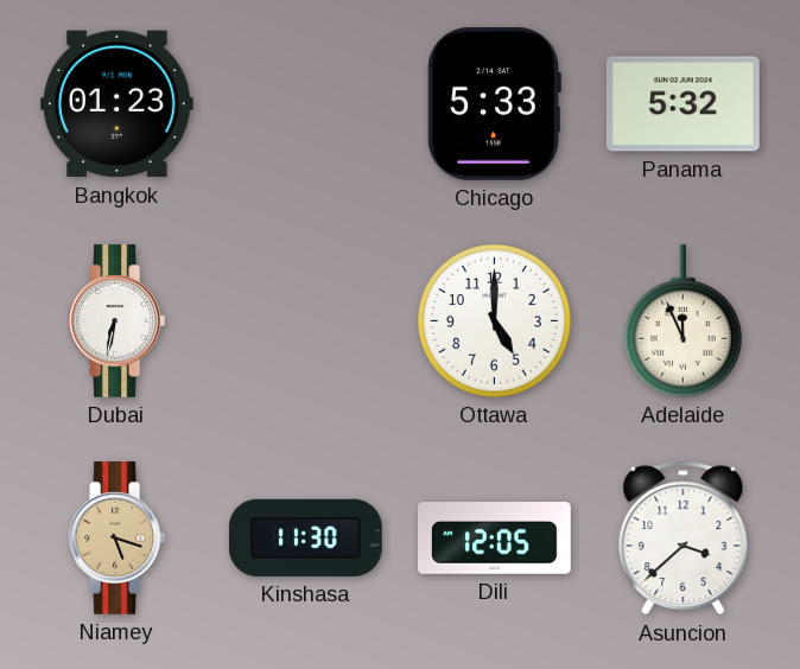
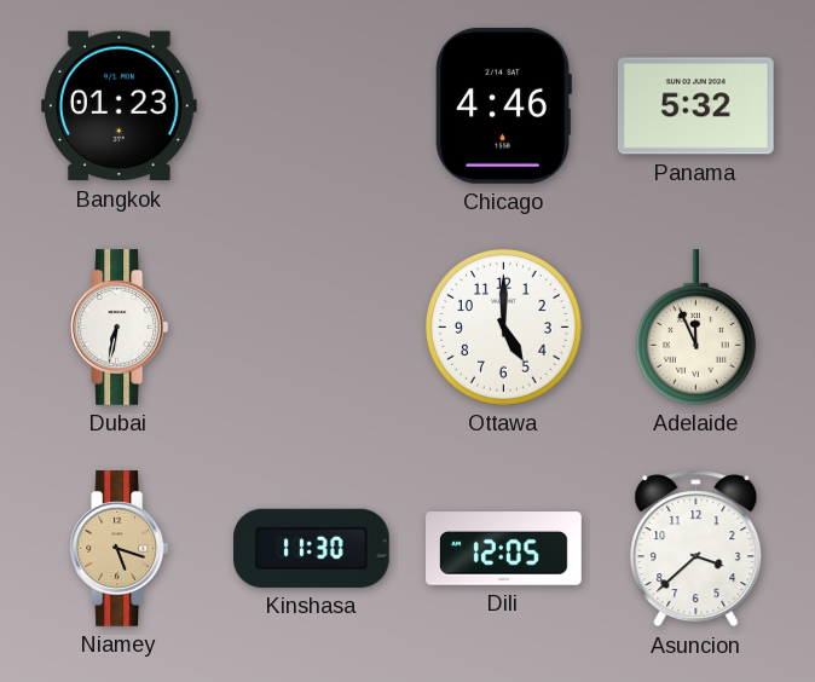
Chicago: 5:33 -> 4:46 (503, 105)
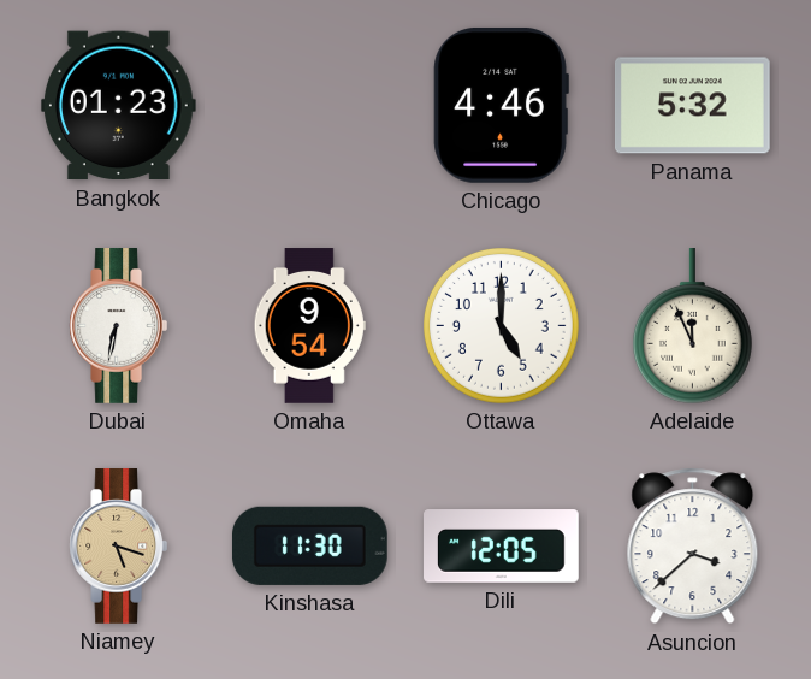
Omaha: none -> 9:54 (309, 326)
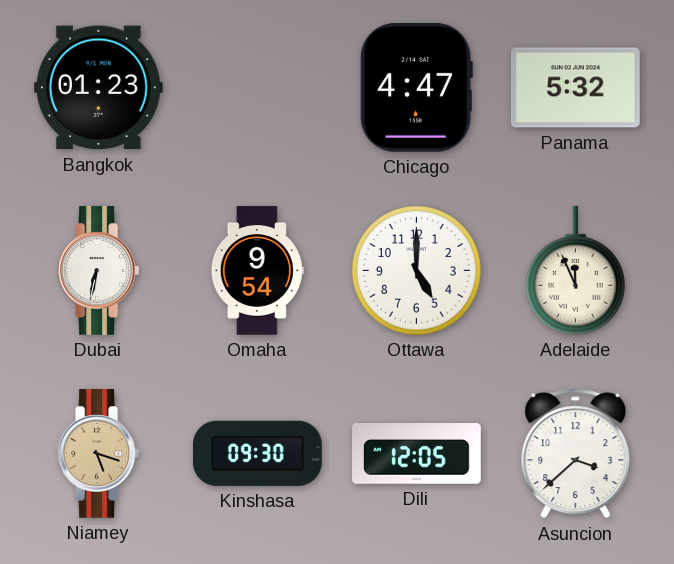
Chicago: 4:46 -> 4:47 (416, 87)
Kinshasa: 11:30 -> 09:30 (257, 453)
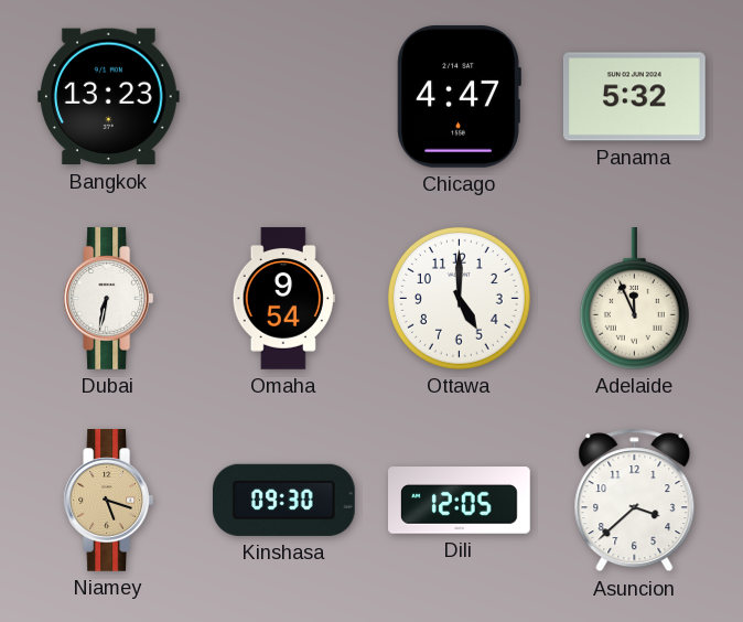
Bangkok: 01:23 -> 13:23 (108, 97)
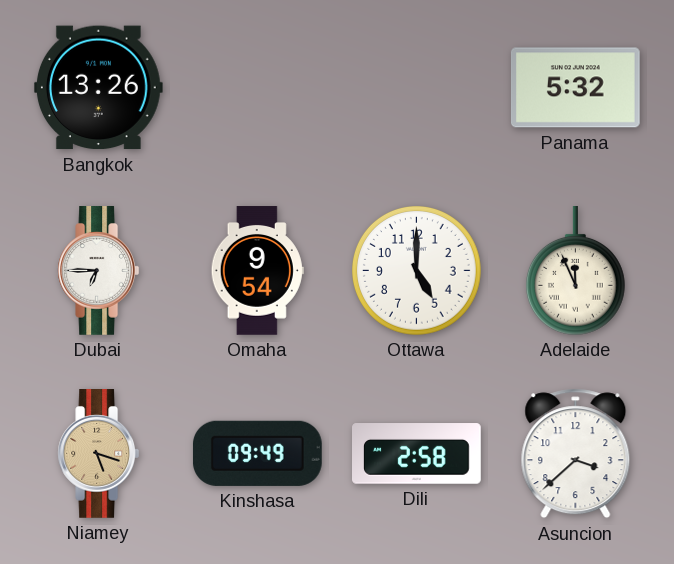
Bangkok: 13:23 -> 13:26 (98, 88)
Chicago: 4:47 -> none (459, 96)
Dubai: 6:32 -> 6:45 (99, 271)
Kinshasa: 09:30 -> 09:49 (257, 453)
Dili: 12:05 -> 2:58 (417, 454)
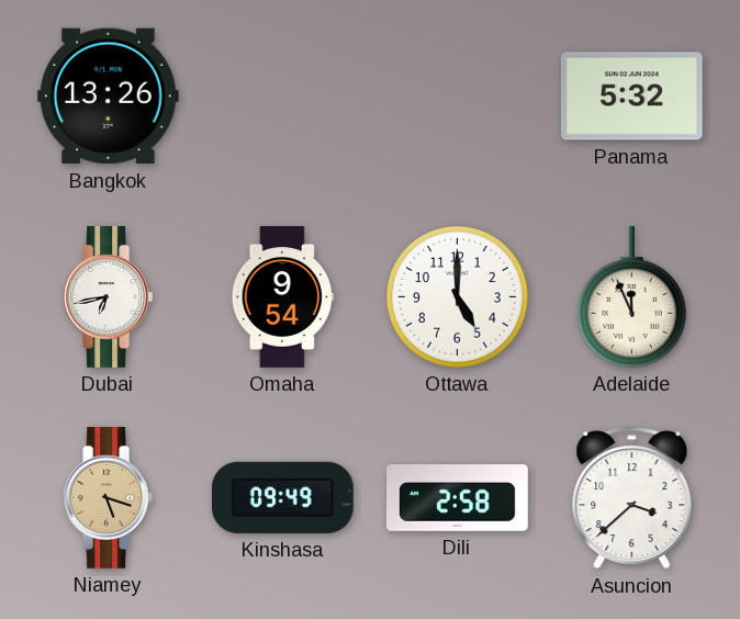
Dubai: 6:45 -> 6:43 (109, 297)
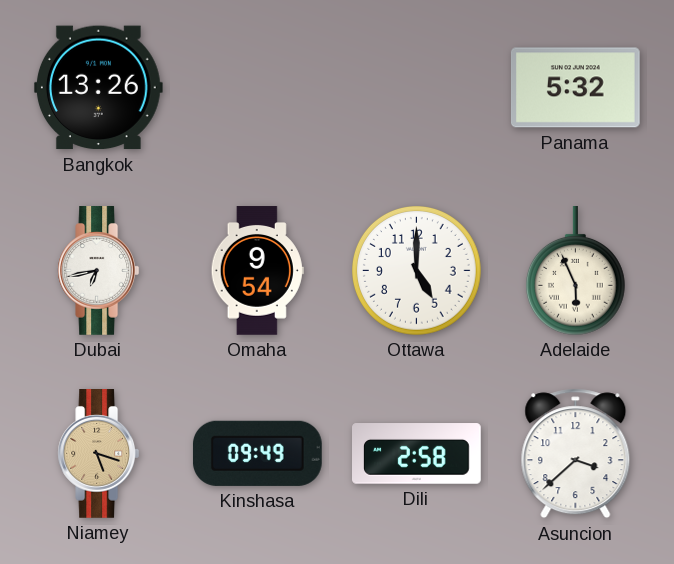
Adelaide: 11:56 -> 5:56 (575, 271)
